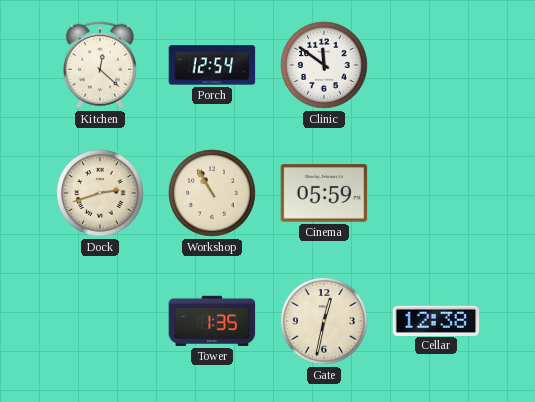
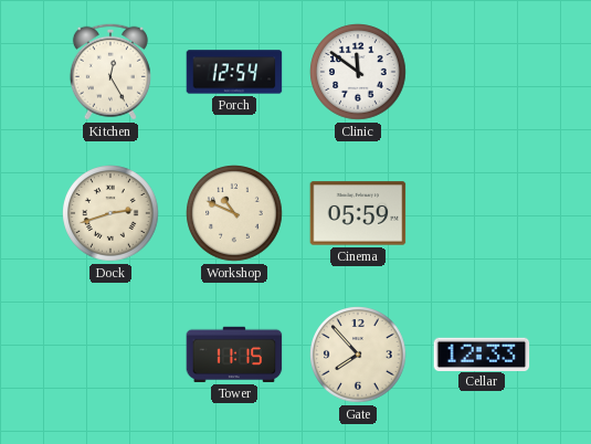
Kitchen: 12:22 -> 12:25 (110, 72)
Workshop: 10:55 -> 10:49 (234, 213)
Tower: 1:35 -> 11:15 (234, 355)
Gate: 12:32 -> 7:53 (358, 355)
Cellar: 12:38 -> 12:33 (482, 353)
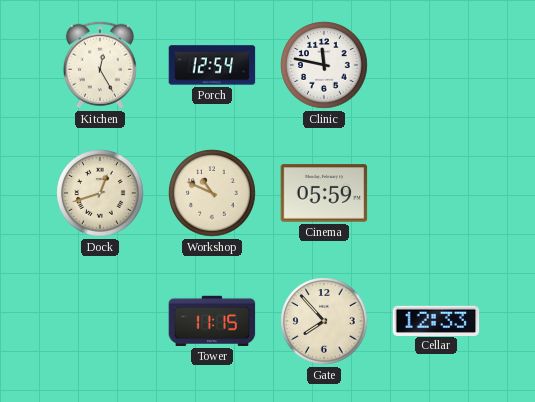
Clinic: 11:51 -> 11:47 (324, 65)
Dock: 2:42 -> 12:42 (100, 193)
